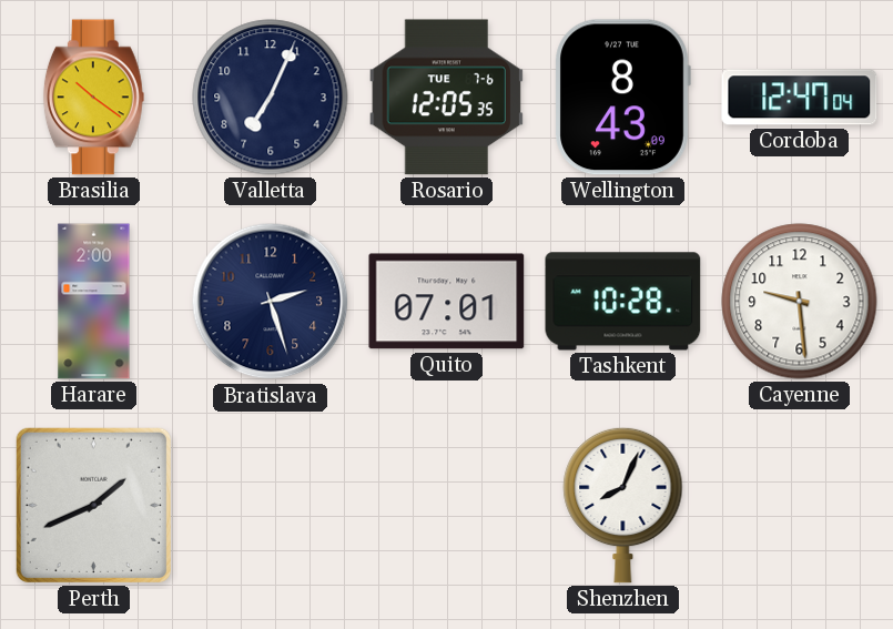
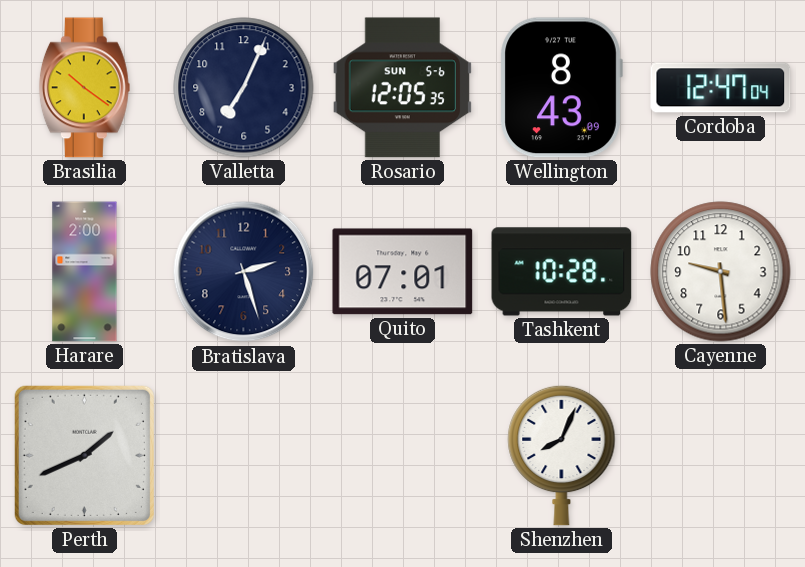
Rosario date: TUE 7-6 -> SUN 5-6 (402, 88)
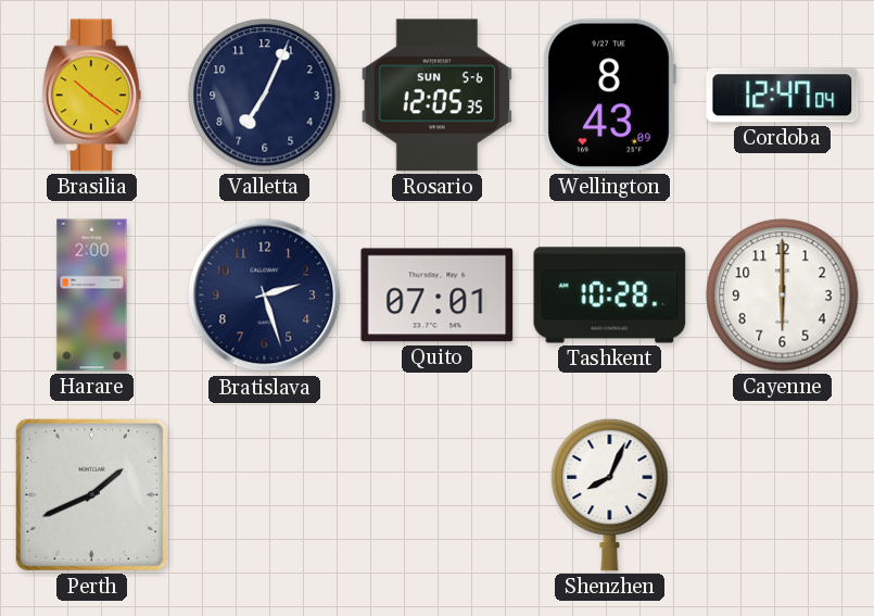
Cayenne: 9:29 -> 6:00 (783, 296)
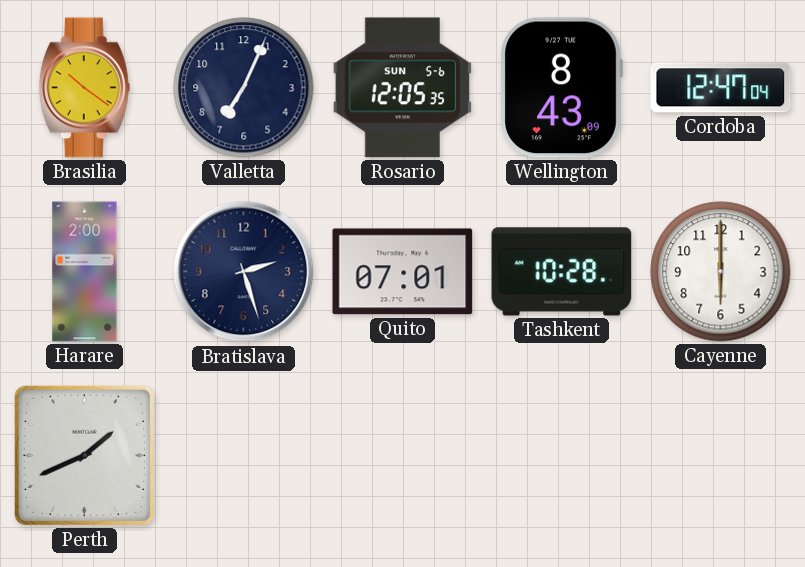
Shenzhen: 8:04 -> none (610, 494)
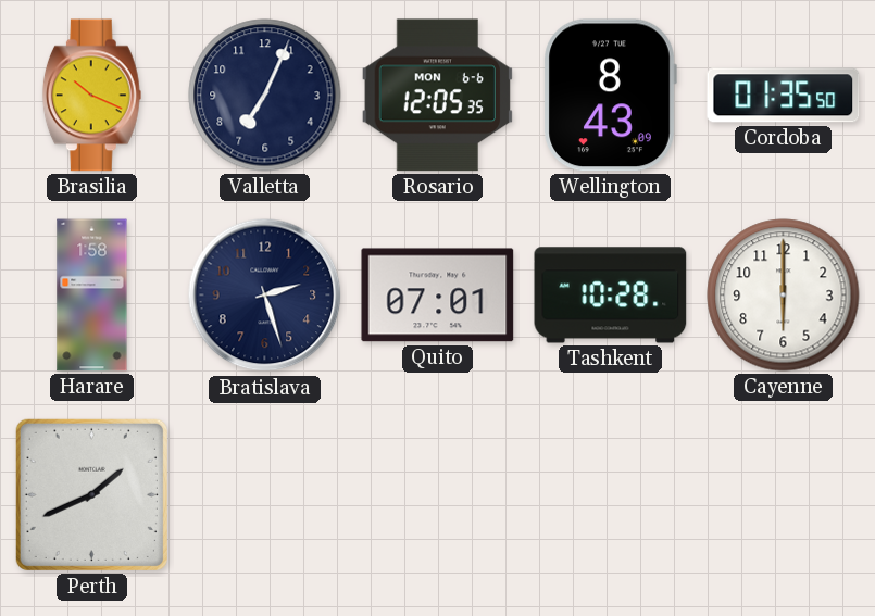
Brasilia: 10:21 -> 10:19 (91, 96)
Rosario date: SUN 5-6 -> MON 6-6 (437, 96)
Cordoba: 12:47 -> 01:35 (784, 96)
Harare: 2:00 -> 1:58 (92, 296)
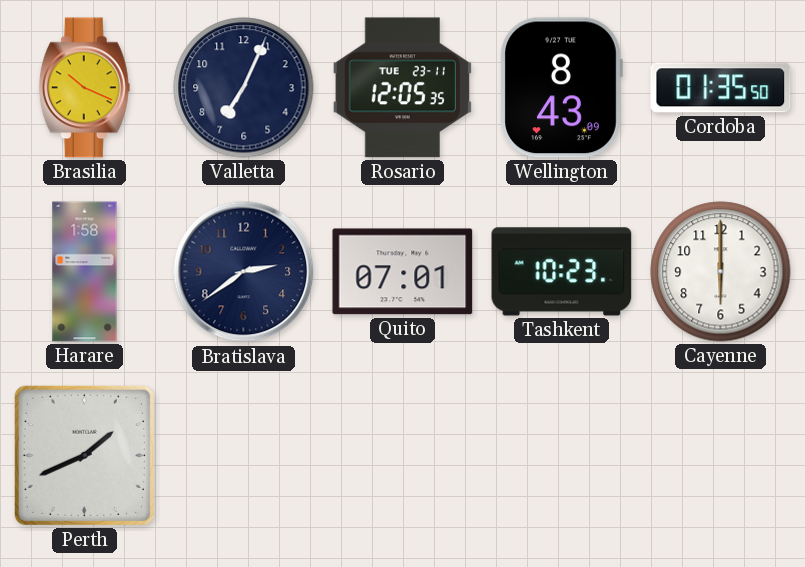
Rosario date: MON 6-6 -> TUE 23-11 (402, 88)
Bratislava: 2:27 -> 2:39 (244, 272)
Tashkent: 10:28 -> 10:23 (562, 272)
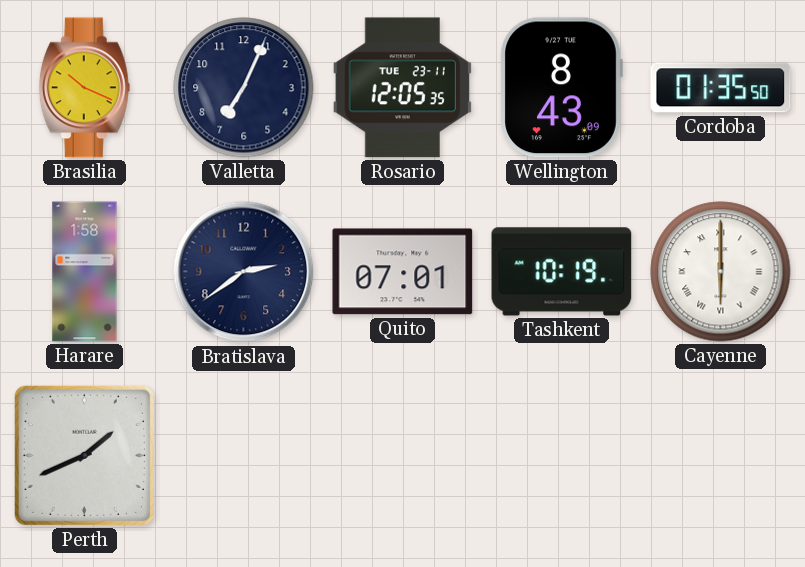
Tashkent: 10:23 -> 10:19 (562, 272)
Cayenne numerals: Arabic -> Roman (721, 272)
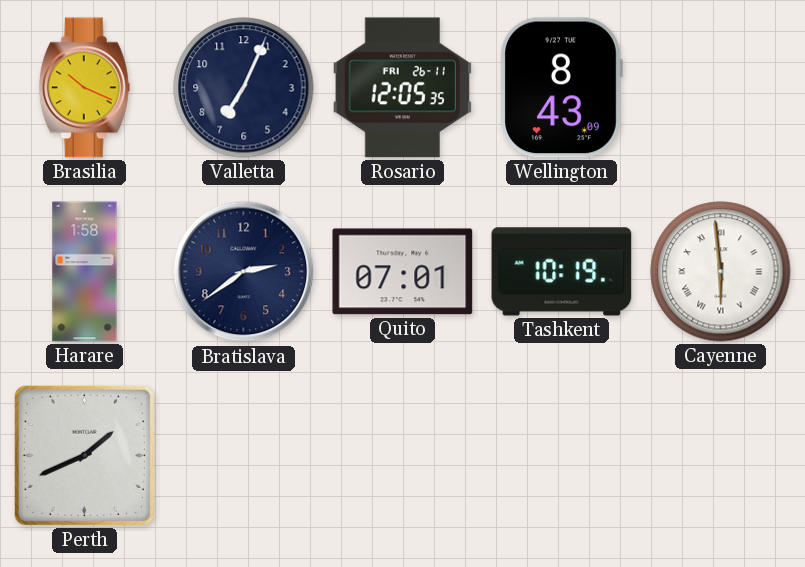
Rosario date: TUE 23-11 -> FRI 26-11 (402, 88)
Cordoba: 01:35 -> none (721, 88)
Cayenne: 6:00 -> 5:59 (721, 272)
